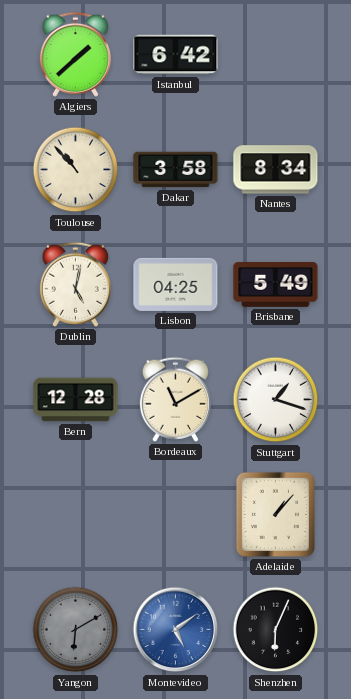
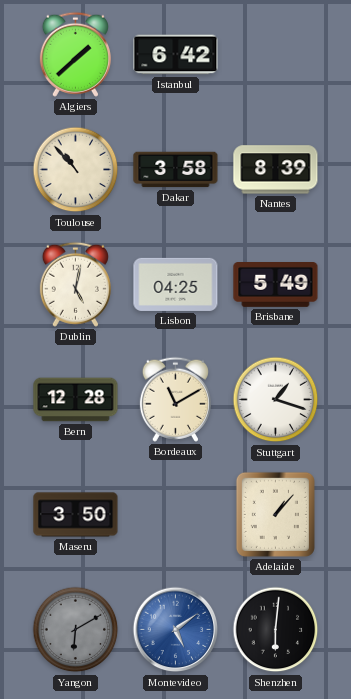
Nantes: 8:34 -> 8:39 (276, 170)
Maseru: none -> 3:50 (76, 515)
Shenzhen: 6:04 -> 6:01 (276, 630)
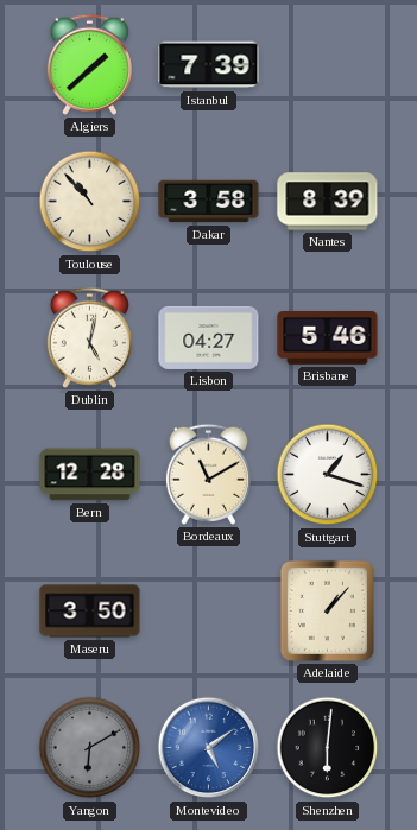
Istanbul: 6:42 -> 7:39 (209, 65)
Lisbon: 04:25 -> 04:27 (209, 337)
Brisbane: 5:49 -> 5:46 (328, 338)
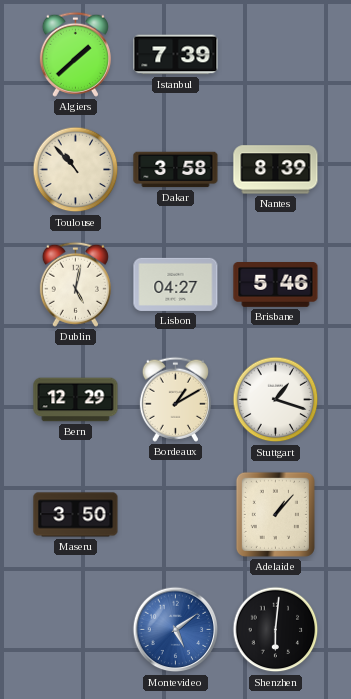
Bern: 12:28 -> 12:29 (76, 400)
Bordeaux: 11:10 -> 1:10 (175, 399)
Yangon: 6:10 -> none (90, 748)
